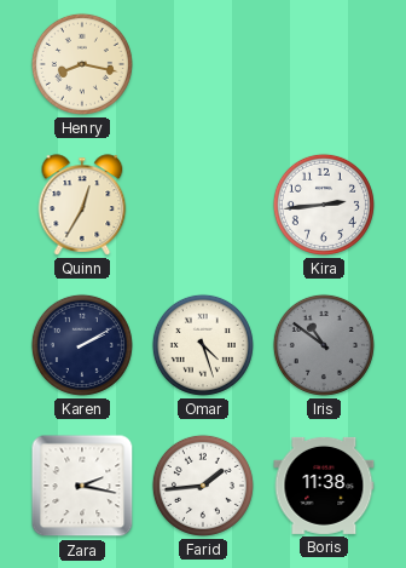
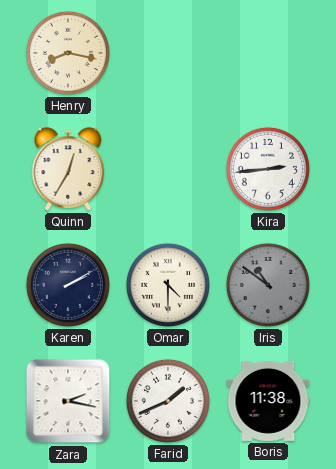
Omar: 4:27 -> 4:30 (168, 285)
Farid: 1:44 -> 1:41 (168, 401)
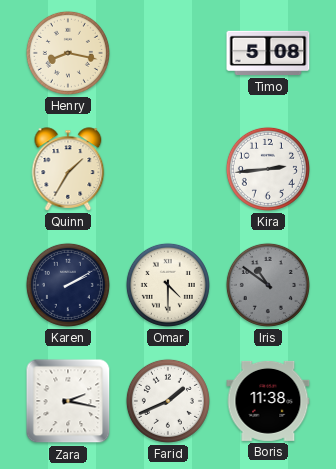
Timo: none -> 5:08 (268, 53)
Quinn: 12:35 -> 1:35 (68, 169)
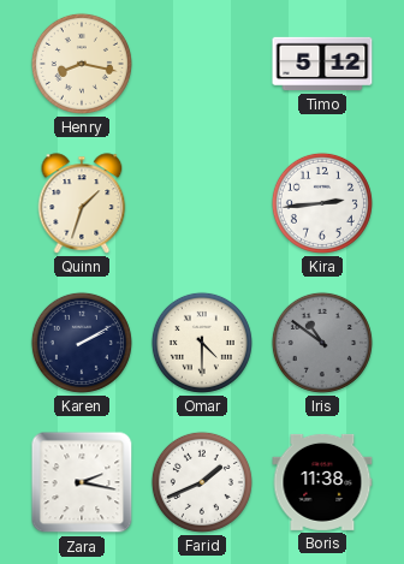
Timo: 5:08 -> 5:12 (322, 64)
Quinn: 1:35 -> 1:33 (82, 203)
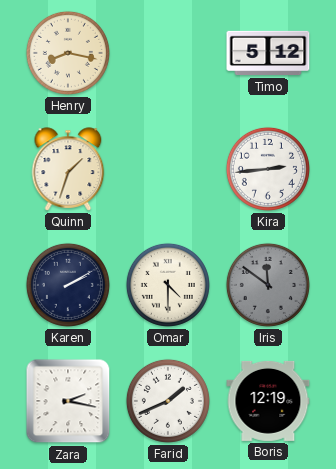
Iris: 10:51 -> 11:51 (268, 285)
Boris: 11:38 -> 12:19 (268, 401)
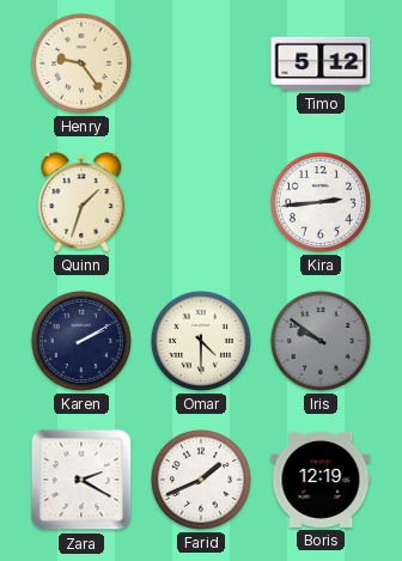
Henry: 8:17 -> 9:24 (81, 63)
Iris: 11:51 -> 9:51 (321, 341)
Zara: 2:17 -> 2:20 (81, 480)
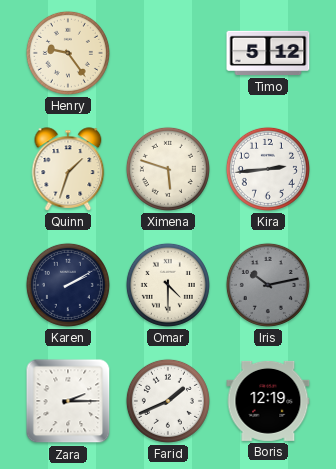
Ximena: none -> 5:48 (168, 169)
Iris: 9:51 -> 10:13 (268, 285)
Zara: 2:20 -> 2:15 (68, 401)
